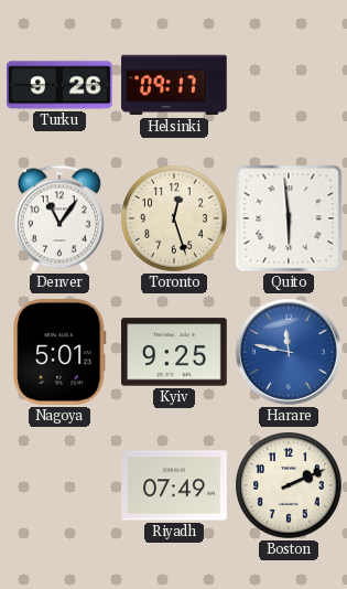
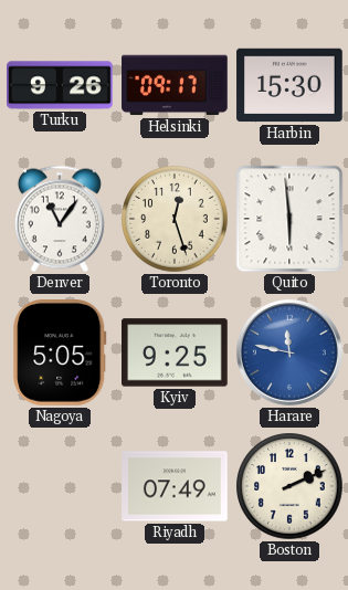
Harbin: none -> 15:30 (289, 85)
Nagoya: 5:01 -> 5:05 (60, 354)
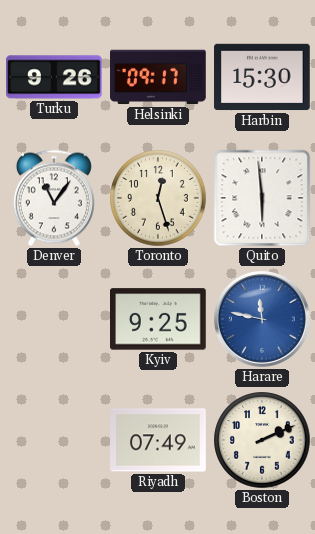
Nagoya: 5:05 -> none (60, 354)
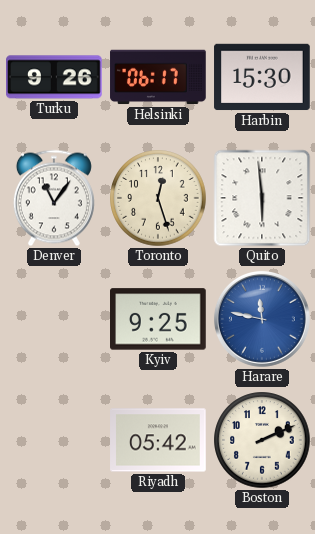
Helsinki: 09:17 -> 06:17 (158, 77)
Riyadh: 07:49 -> 05:42 (158, 440)
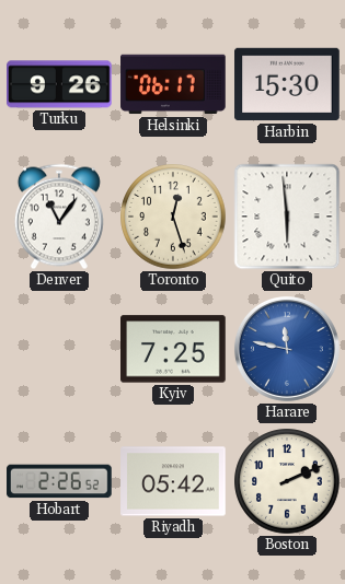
Kyiv: 9:25 -> 7:25 (174, 349)
Hobart: none -> 2:26 (59, 481)
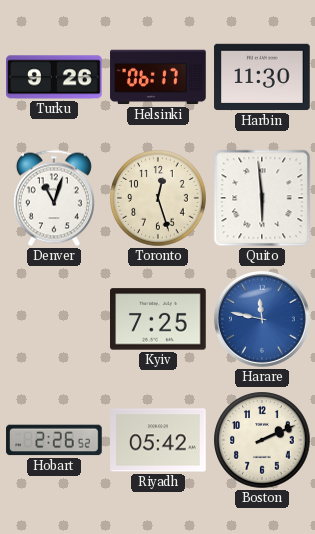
Harbin: 15:30 -> 11:30 (262, 77)
Denver: 11:06 -> 11:03 (54, 198)
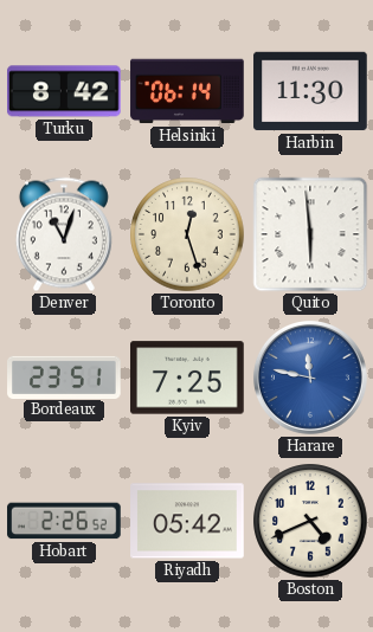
Turku: 9:26 -> 8:42 (65, 91)
Helsinki: 06:17 -> 06:14 (187, 91)
Bordeaux: none -> 23:51 (64, 376)
Boston: 2:11 -> 4:41 (310, 521)
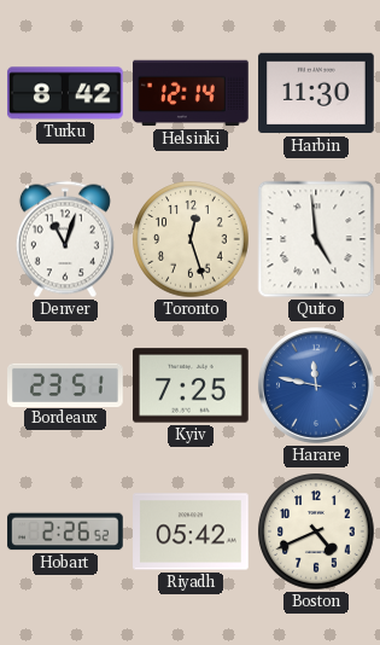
Helsinki: 06:14 -> 12:14 (191, 93)
Quito: 5:59 -> 4:59 (316, 239)
